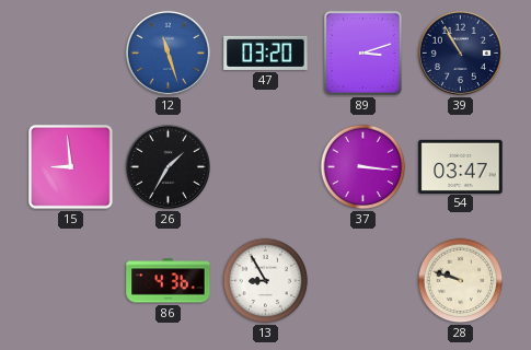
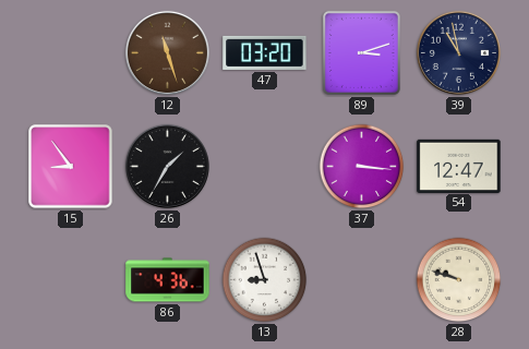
12 dial: blue -> brown (167, 52)
39: 10:55 -> 10:58 (458, 52)
15: 8:59 -> 8:54 (71, 167)
54: 03:47 -> 12:47 (459, 166)
13: 8:55 -> 8:57 (265, 280)
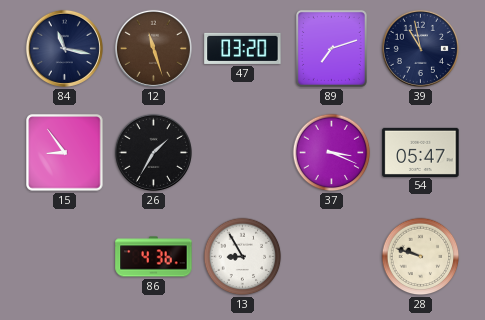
84: none -> 11:17 (64, 48)
89: 3:12 -> 7:12 (331, 48)
37: 3:16 -> 3:19 (332, 153)
54: 12:47 -> 05:47 (421, 152)
13: 8:57 -> 8:55 (243, 257)
